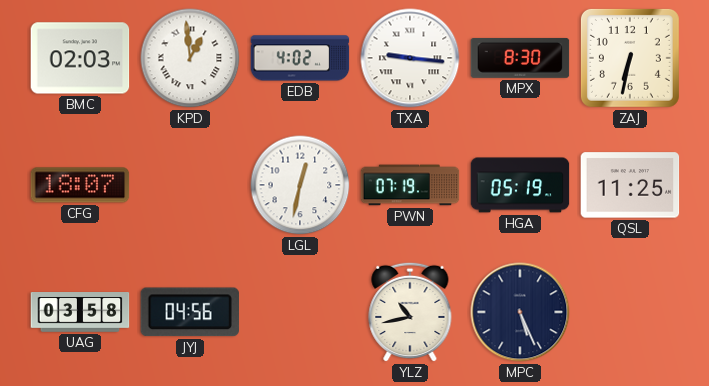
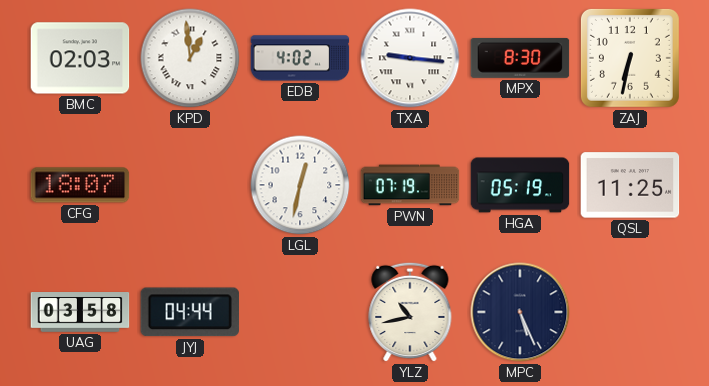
JYJ: 04:56 -> 04:44 (189, 312)
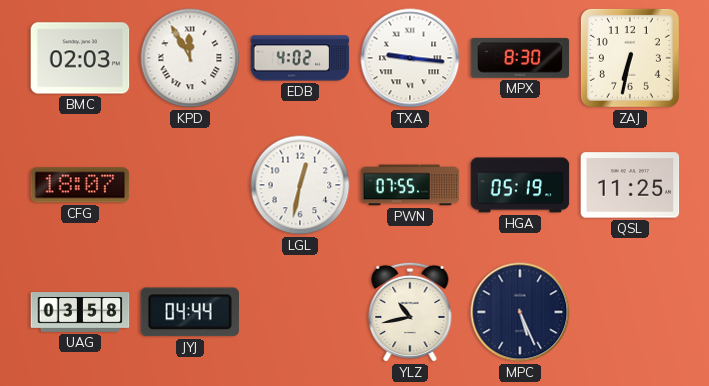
KPD: 12:59 -> 11:55 (190, 58)
PWN: 07:19 -> 07:55 (410, 185)
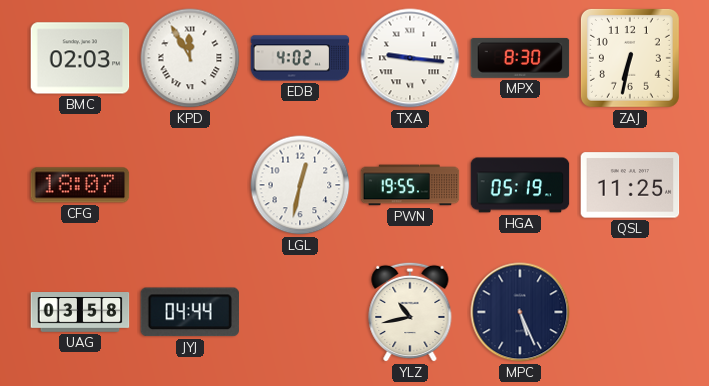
PWN: 07:55 -> 19:55 (410, 185)
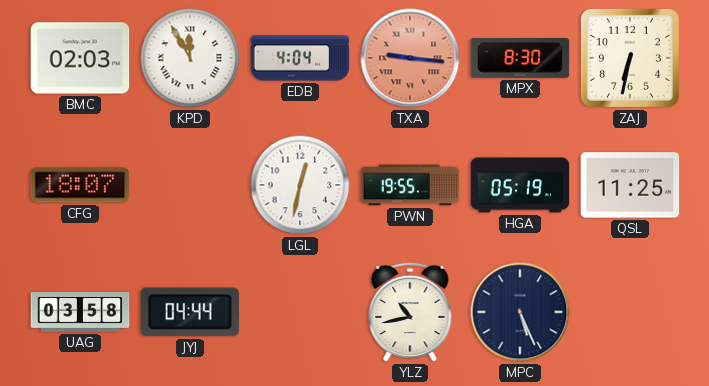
EDB: 4:02 -> 4:04 (300, 58)
TXA dial: white -> salmon (410, 58)
